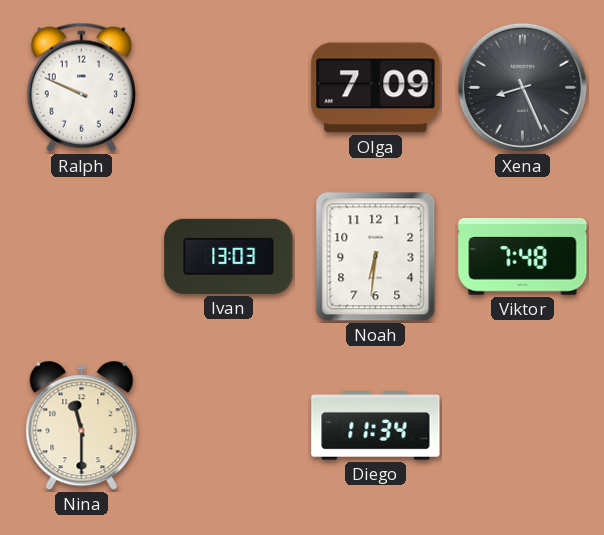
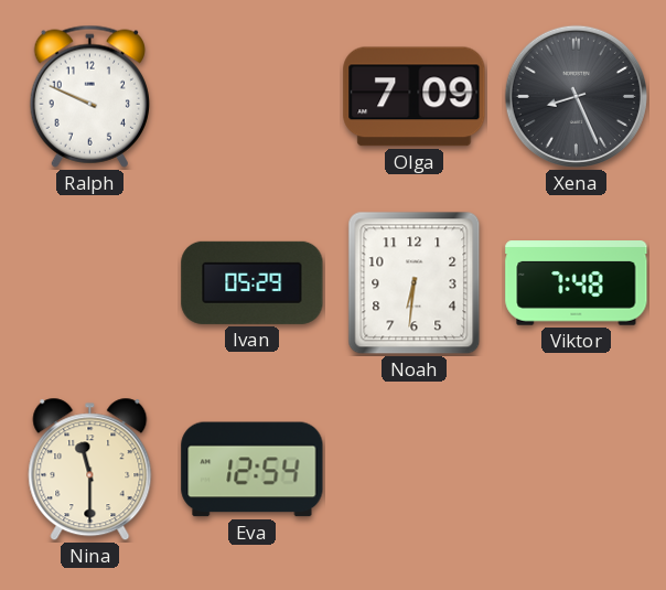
Ivan: 13:03 -> 05:29 (253, 282)
Eva: none -> 12:54 (253, 470)
Diego: 11:34 -> none (376, 426)
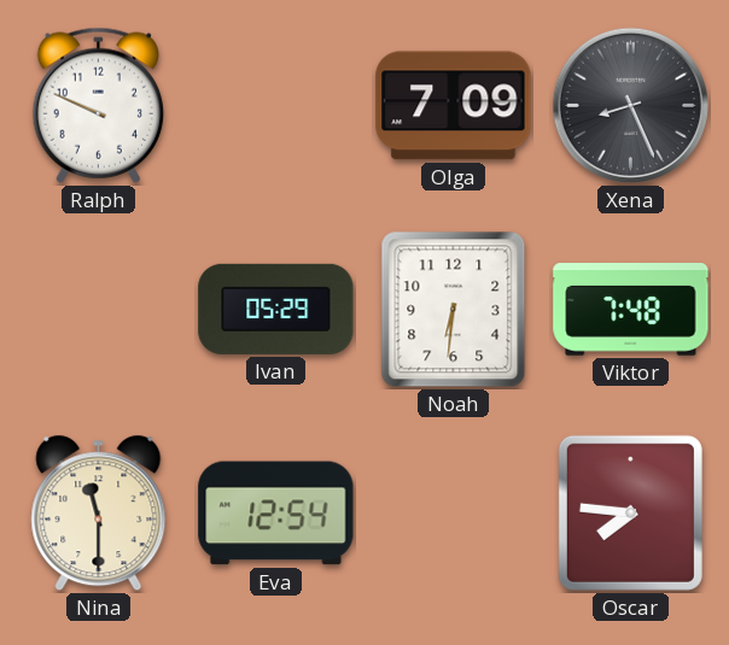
Oscar: none -> 7:46 (630, 512)
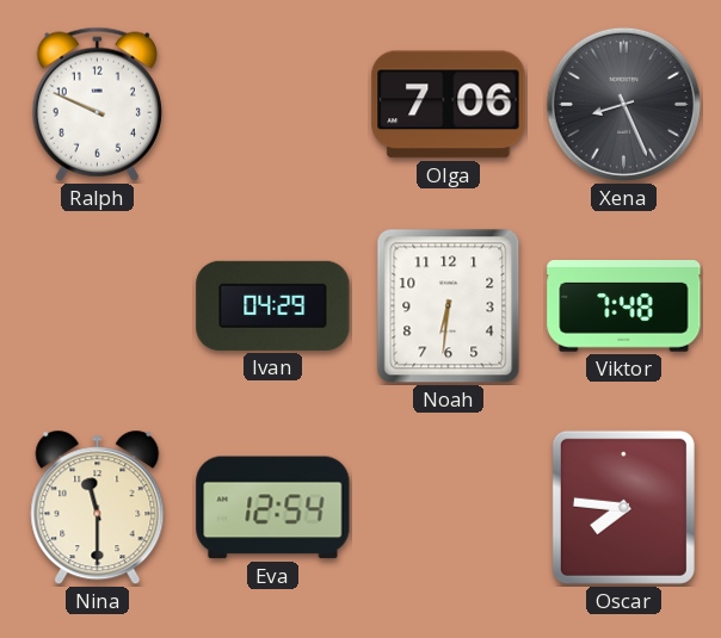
Olga: 7:09 -> 7:06 (449, 105)
Ivan: 05:29 -> 04:29 (273, 305)
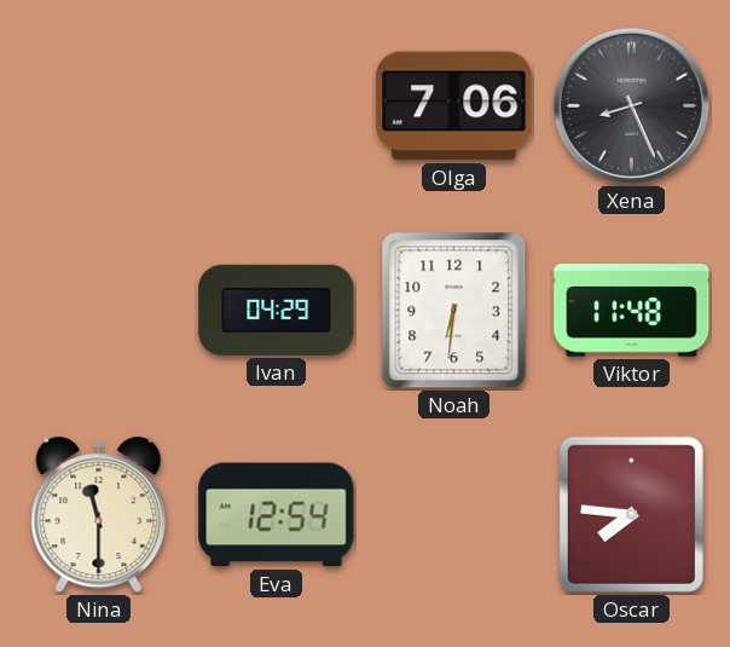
Ralph: 9:49 -> none (97, 104)
Viktor: 7:48 -> 11:48 (632, 311)
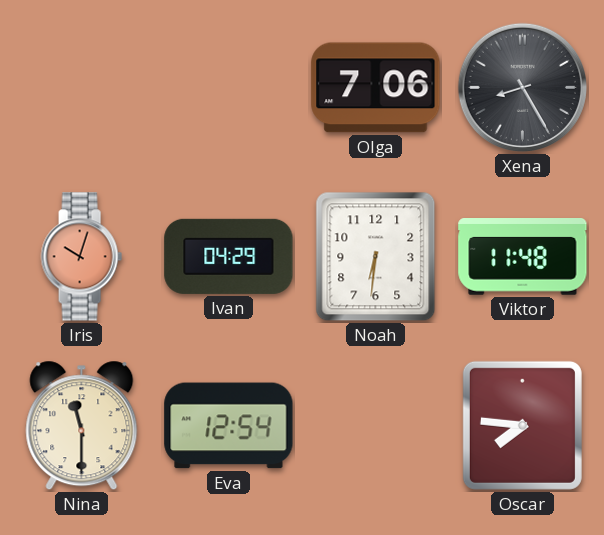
Xena: 8:26 -> 8:25 (522, 87)
Iris: none -> 10:03 (81, 257)
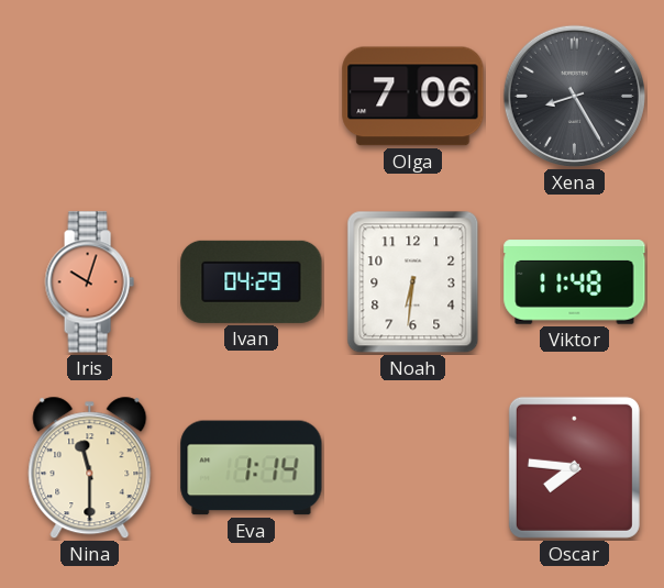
Eva: 12:54 -> 1:14 (252, 468)
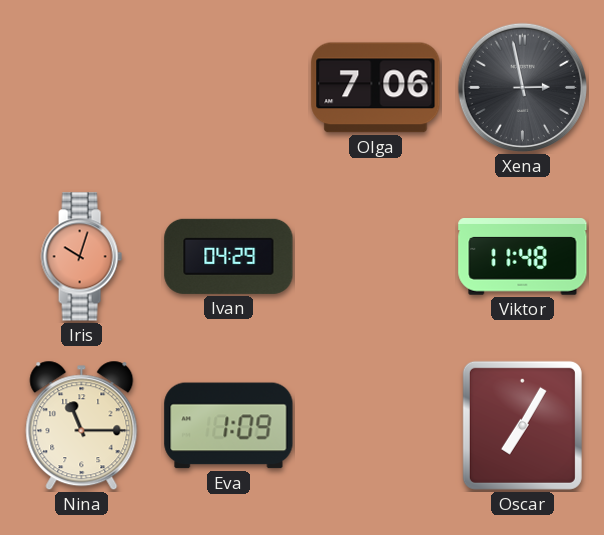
Xena: 8:25 -> 2:58 (522, 87)
Noah: 6:31 -> none (413, 282)
Nina: 11:30 -> 11:15 (82, 426)
Eva: 1:14 -> 1:09 (229, 426)
Oscar: 7:46 -> 7:05 (522, 425)
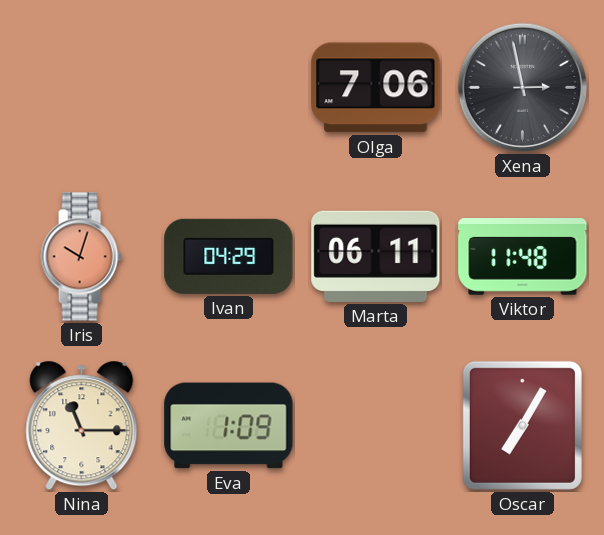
Marta: none -> 06:11 (376, 256)
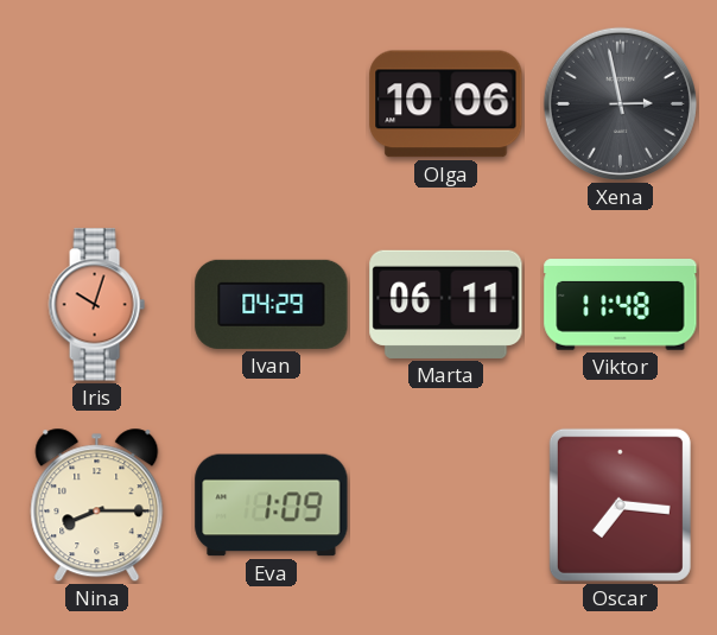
Olga: 7:06 -> 10:06 (446, 104)
Nina: 11:15 -> 8:15 (97, 506)
Oscar: 7:05 -> 7:16 (620, 504)
